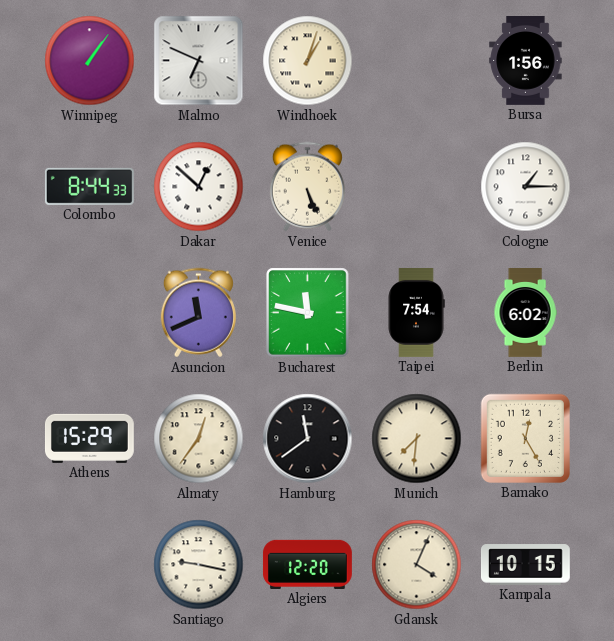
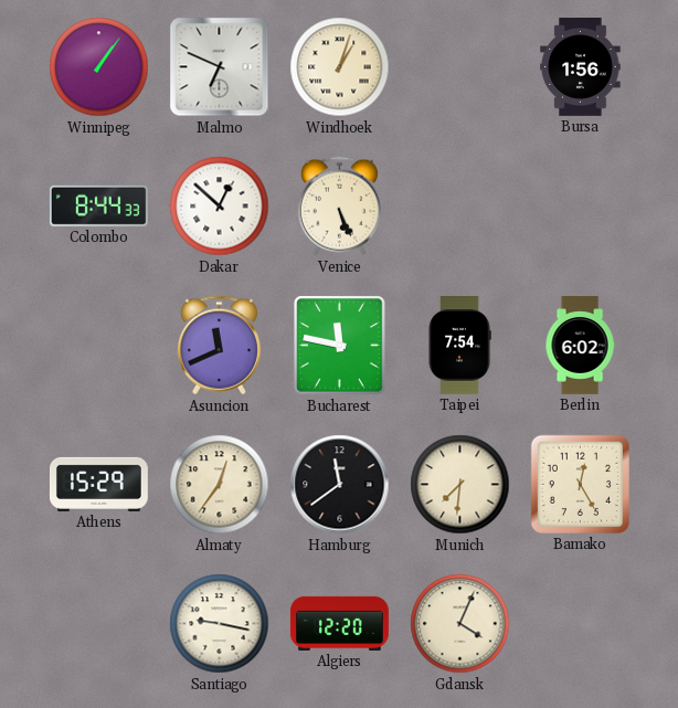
Cologne: 1:15 -> none (526, 187)
Kampala: 10:15 -> none (525, 565)
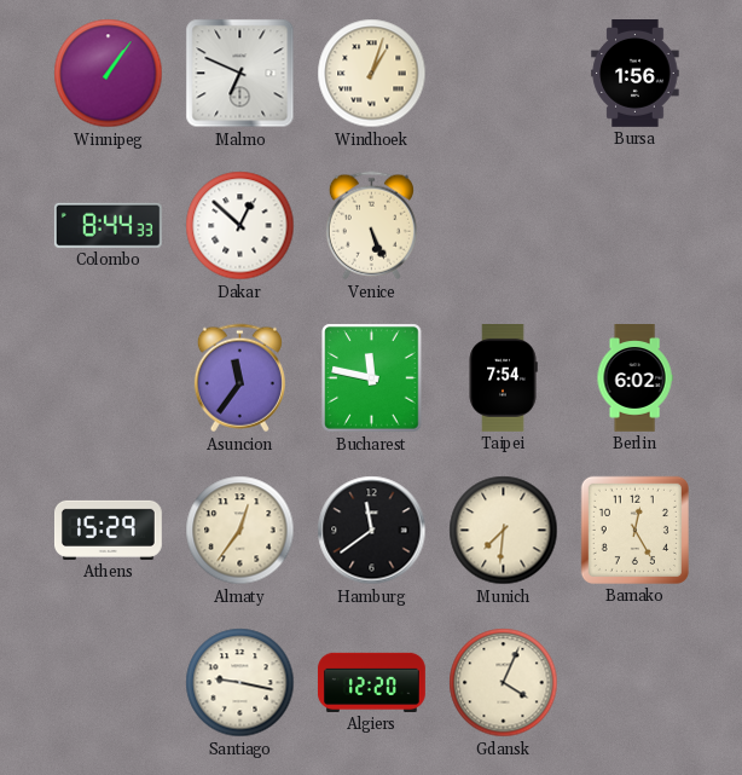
Asuncion: 11:41 -> 11:36 (239, 378)
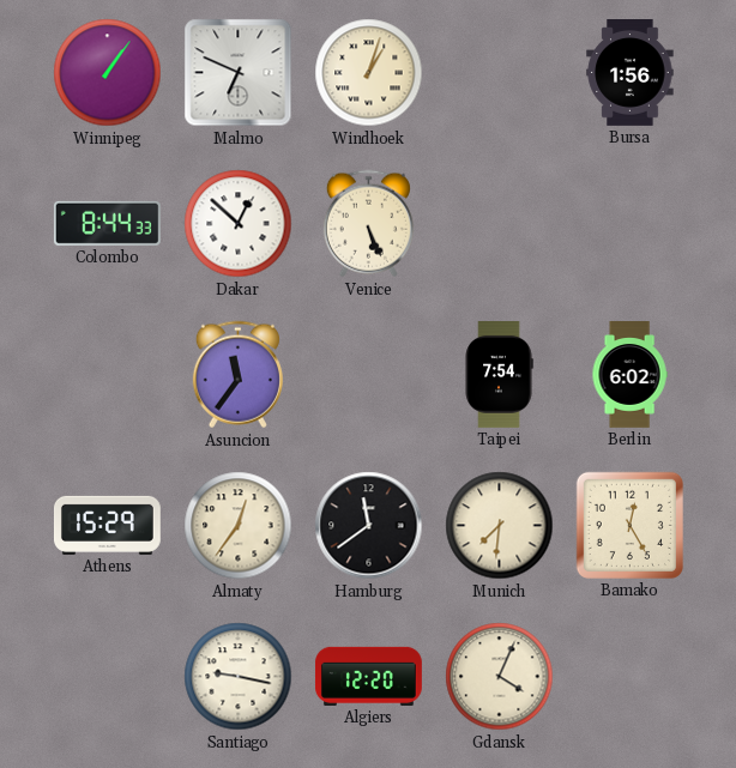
Bucharest: 11:47 -> none (372, 378)
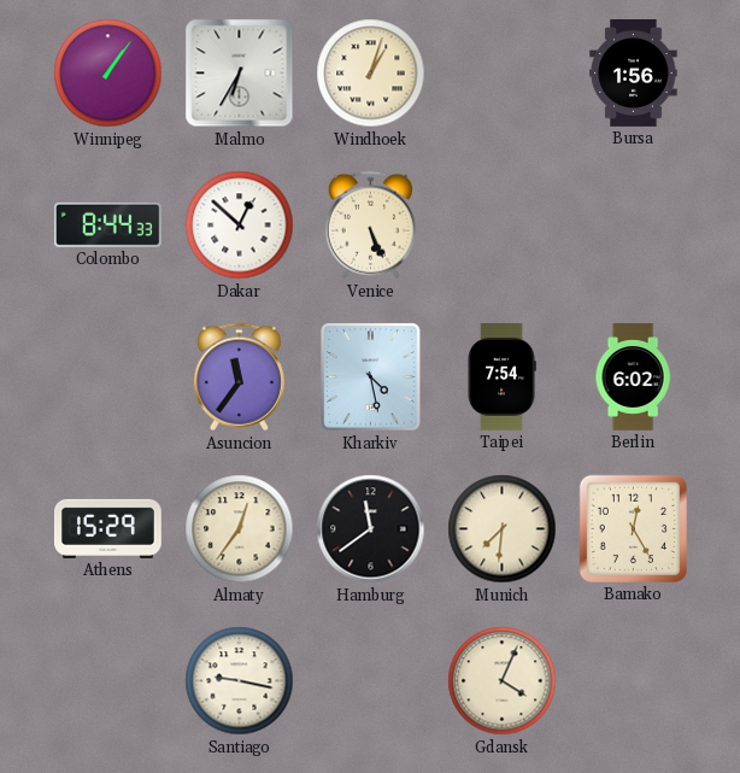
Malmo: 6:49 -> 6:35 (240, 74)
Kharkiv: none -> 4:28 (371, 377)
Algiers: 12:20 -> none (369, 676)
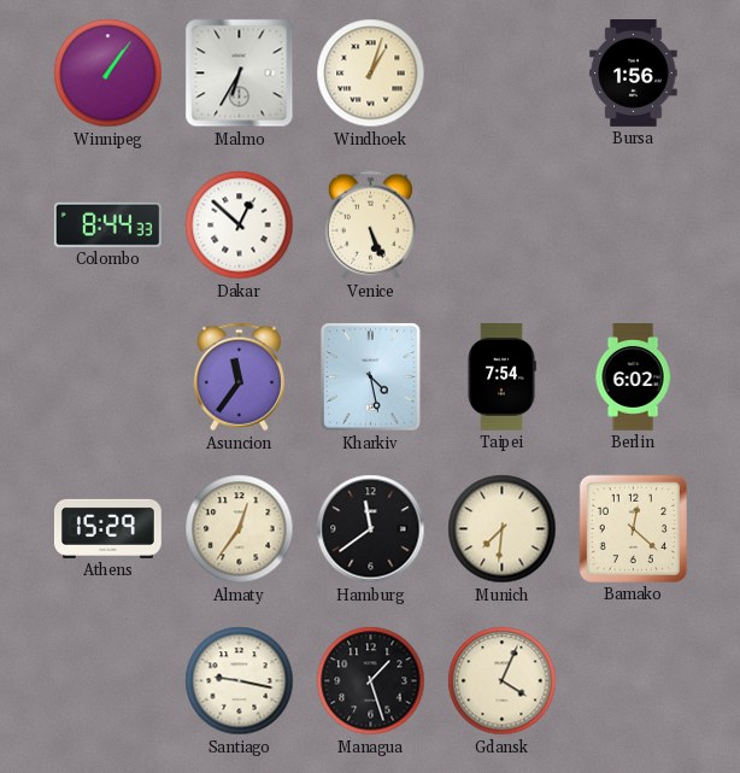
Bamako: 12:25 -> 12:22 (633, 528)
Managua: none -> 1:27 (371, 681)
